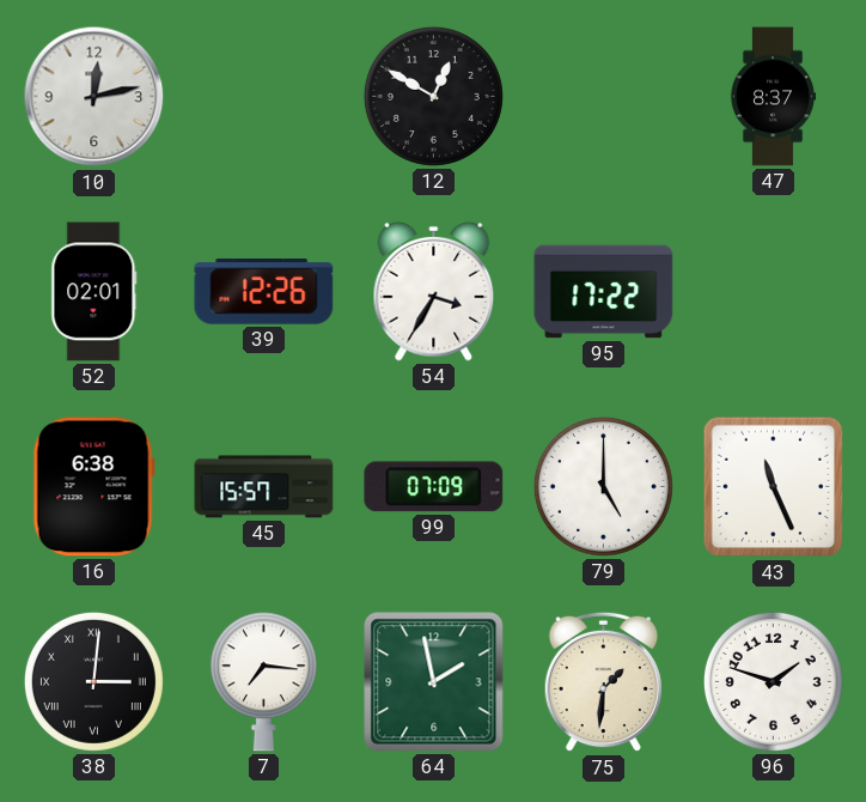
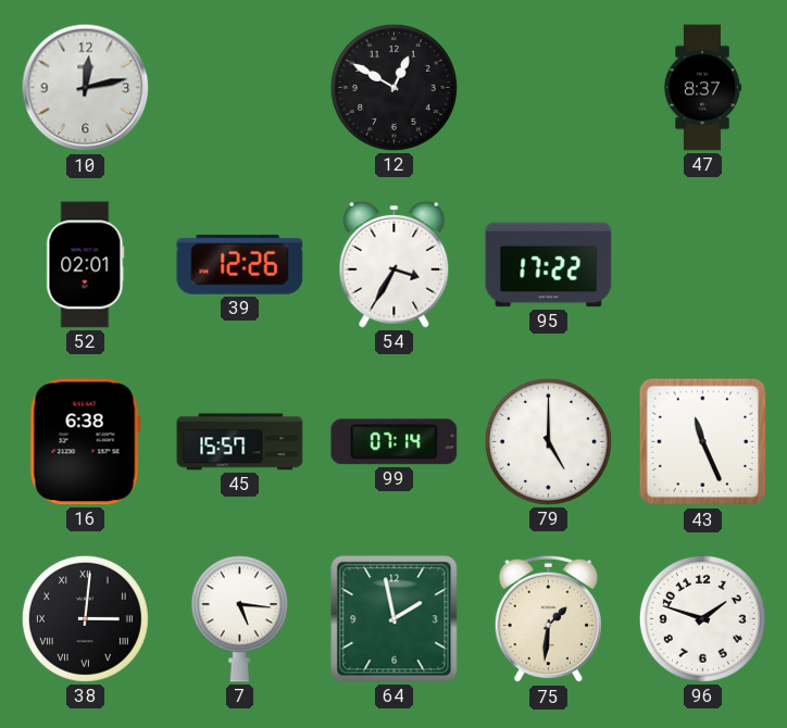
99: 07:09 -> 07:14 (395, 442)
7: 7:16 -> 5:16 (239, 619)
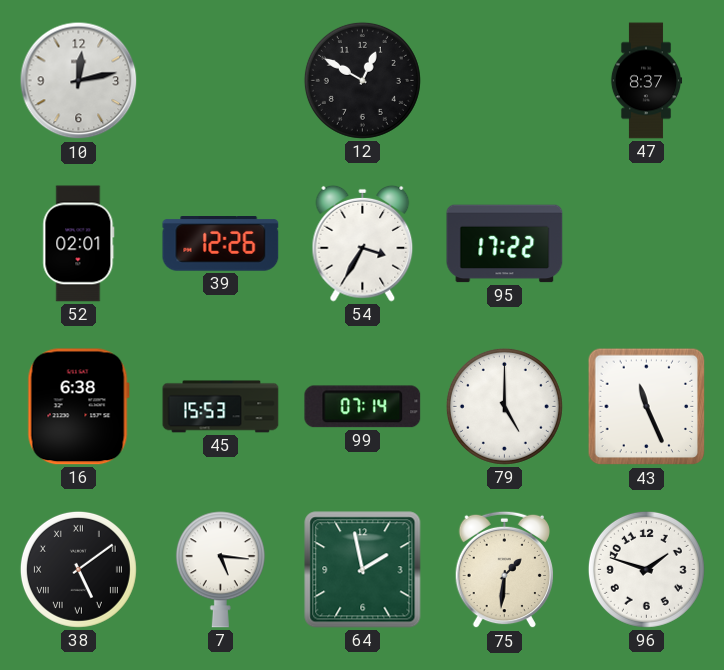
45: 15:57 -> 15:53 (221, 407)
38: 3:01 -> 5:09 (78, 569)
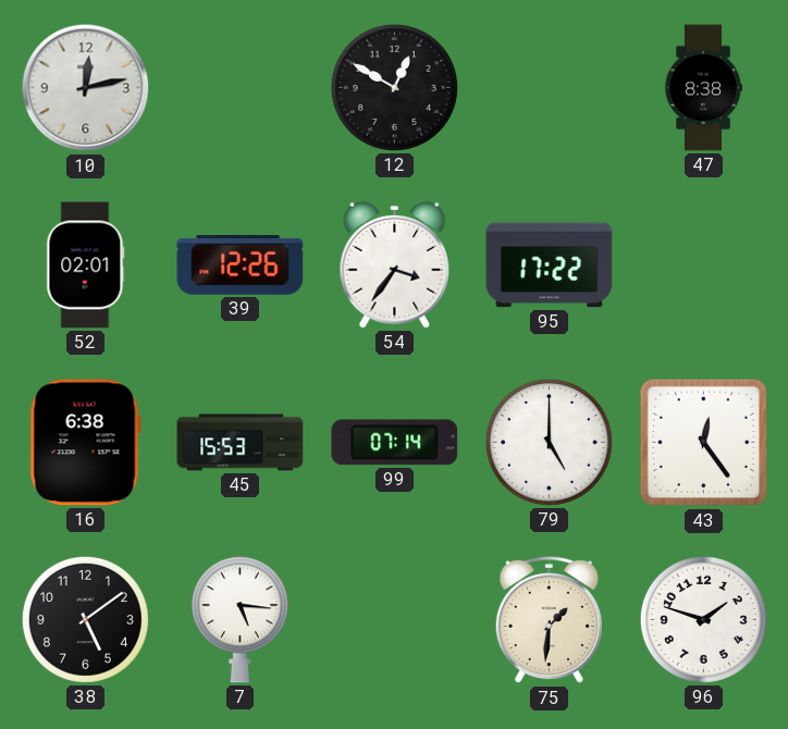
47: 8:37 -> 8:38 (703, 88)
54: 3:35 -> 3:36 (395, 264)
43: 11:26 -> 12:24 (704, 443)
38 numerals: Roman -> Arabic (85, 619)
64: 1:58 -> none (363, 570)
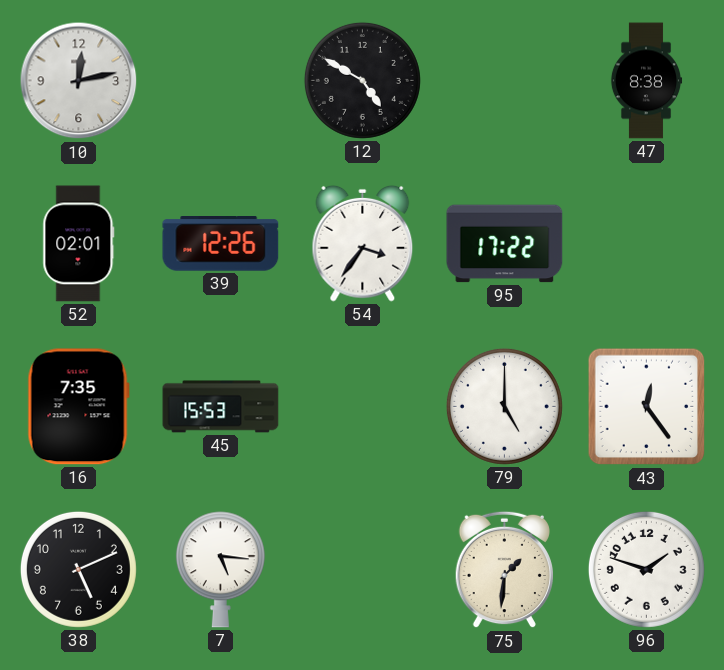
12: 12:50 -> 4:50 (362, 80)
16: 6:38 -> 7:35 (78, 407)
99: 07:14 -> none (395, 443)
38: 5:09 -> 5:11 (78, 569)
